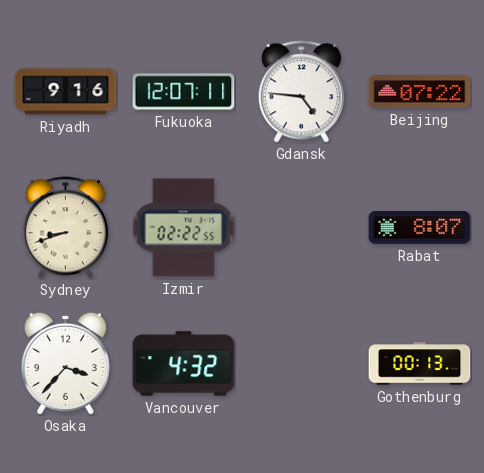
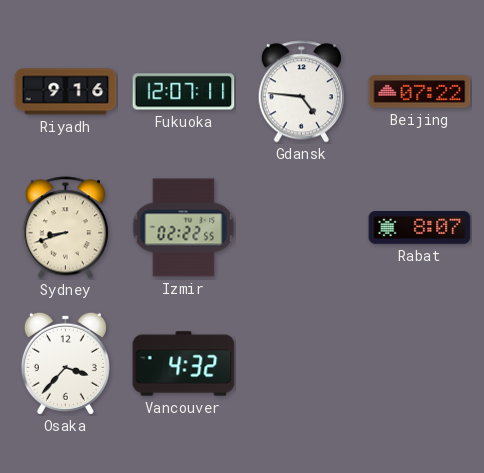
Gothenburg: 00:13 -> none (420, 364)
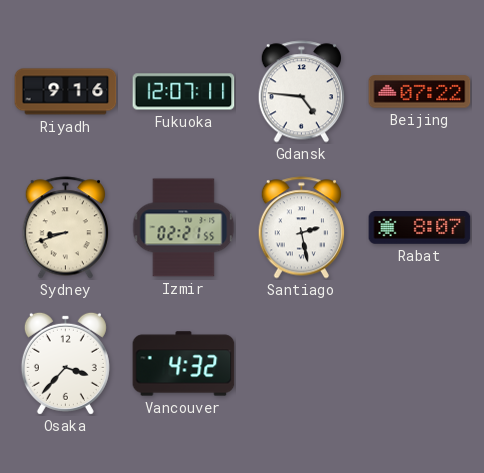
Izmir: 02:22 -> 02:21 (183, 228)
Santiago: none -> 2:28 (301, 228)
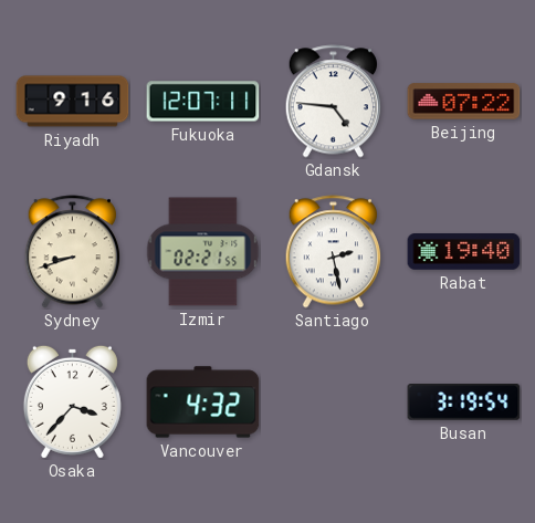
Rabat: 8:07 -> 19:40 (464, 252)
Busan: none -> 3:19 (464, 402)
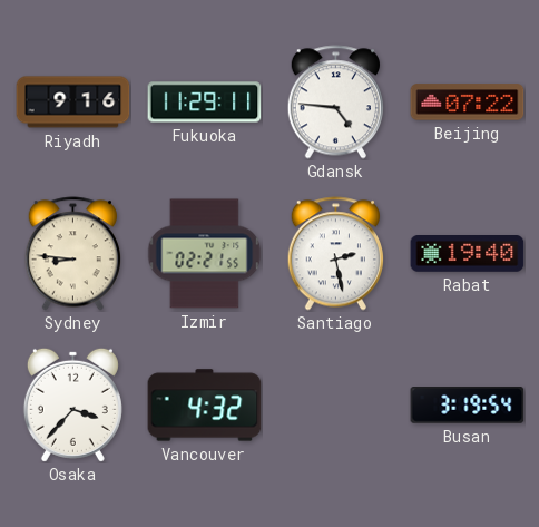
Fukuoka: 12:07 -> 11:29 (205, 103)
Sydney: 8:42 -> 8:46 (72, 254)
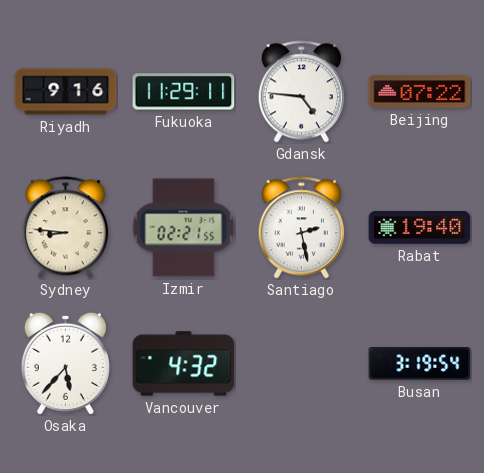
Osaka: 3:37 -> 5:37 (65, 363)
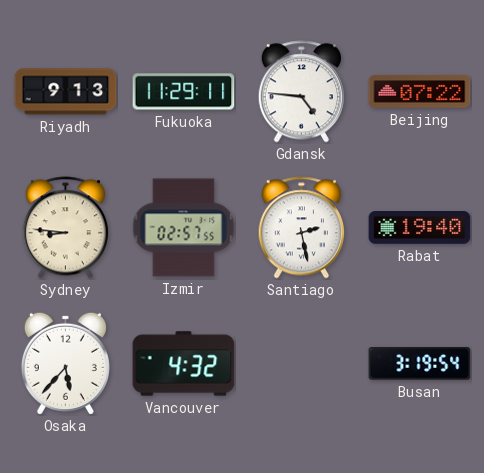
Riyadh: 9:16 -> 9:13 (66, 92)
Izmir: 02:21 -> 02:57 (183, 228)
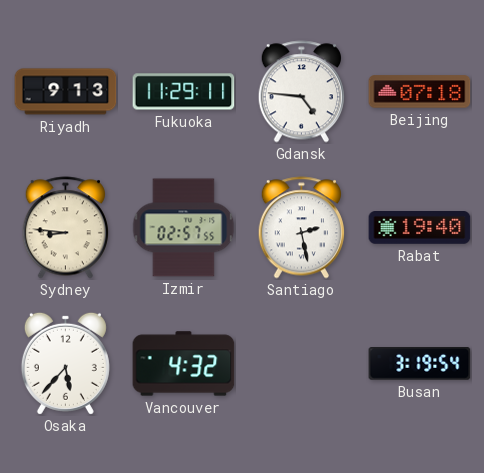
Beijing: 07:22 -> 07:18 (420, 92)
